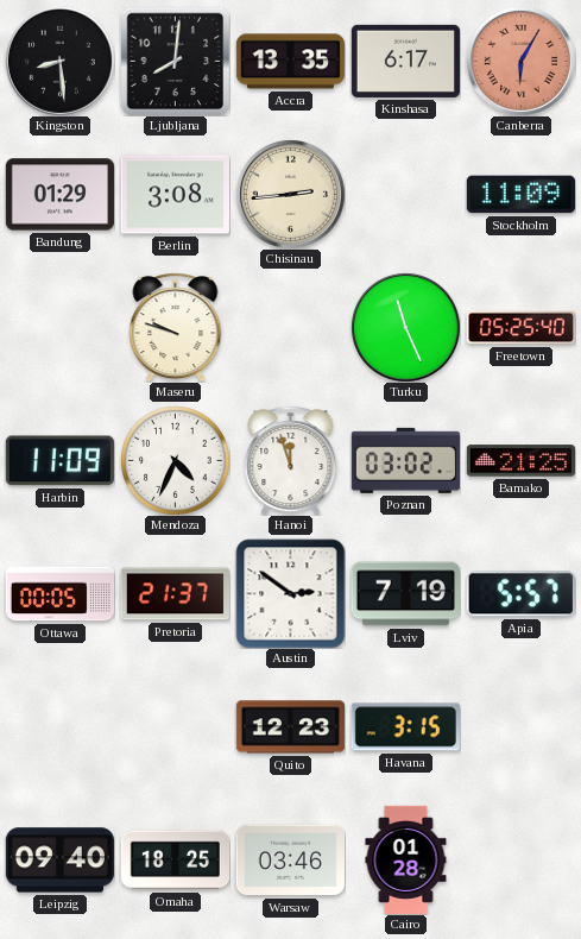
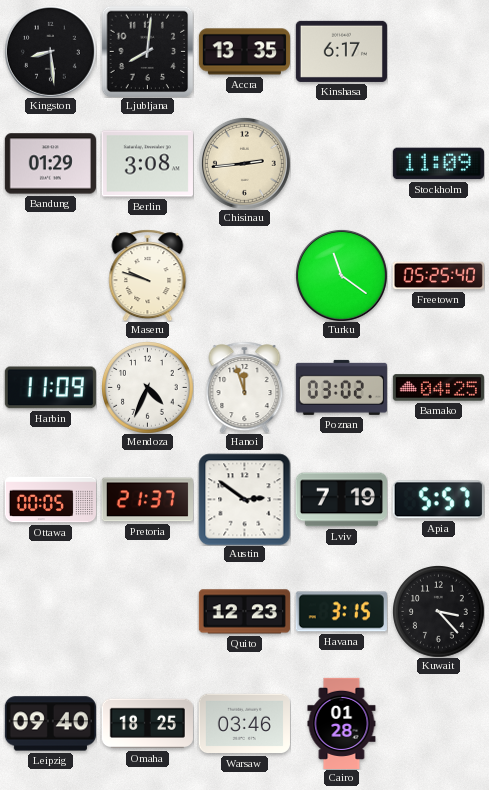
Canberra: 6:05 -> none (520, 61)
Turku: 11:26 -> 11:21 (341, 275)
Bamako: 21:25 -> 04:25 (438, 388)
Kuwait: none -> 3:23 (439, 612)
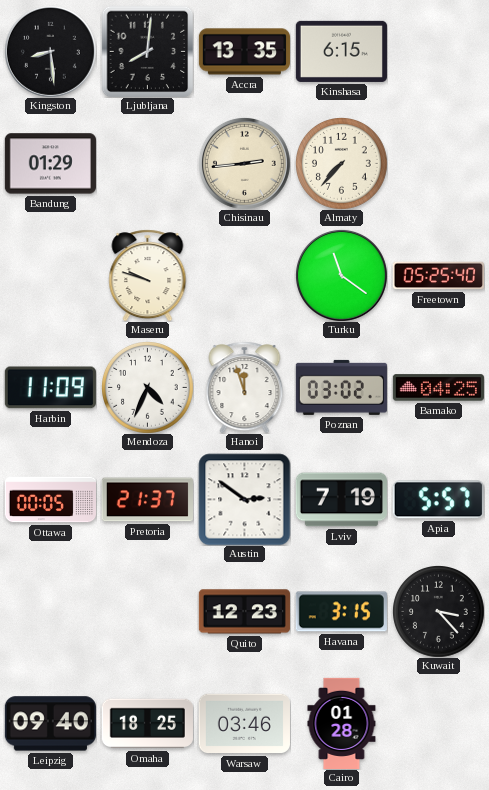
Kinshasa: 6:17 -> 6:15 (341, 51)
Berlin: 3:08 -> none (147, 164)
Almaty: none -> 7:37 (342, 164)
Stockholm: 11:09 -> none (438, 164)
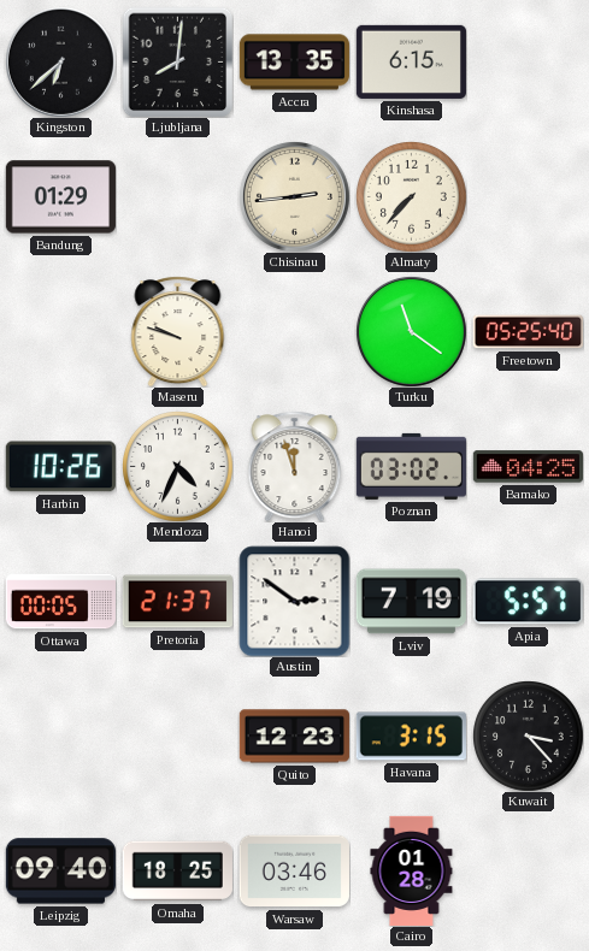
Kingston: 8:29 -> 6:38 (60, 61)
Harbin: 11:09 -> 10:26 (60, 467)
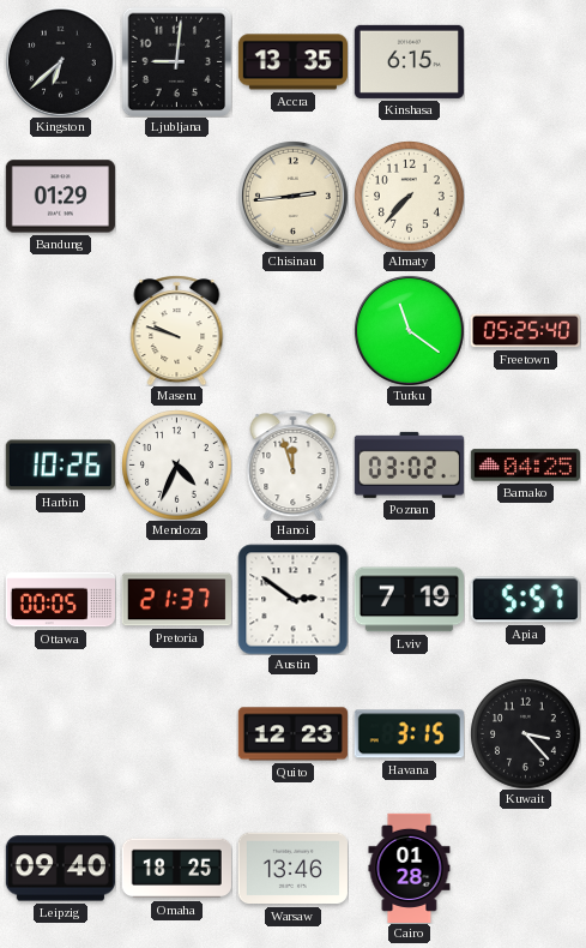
Ljubljana: 8:01 -> 9:01 (176, 61)
Warsaw: 03:46 -> 13:46 (292, 869)
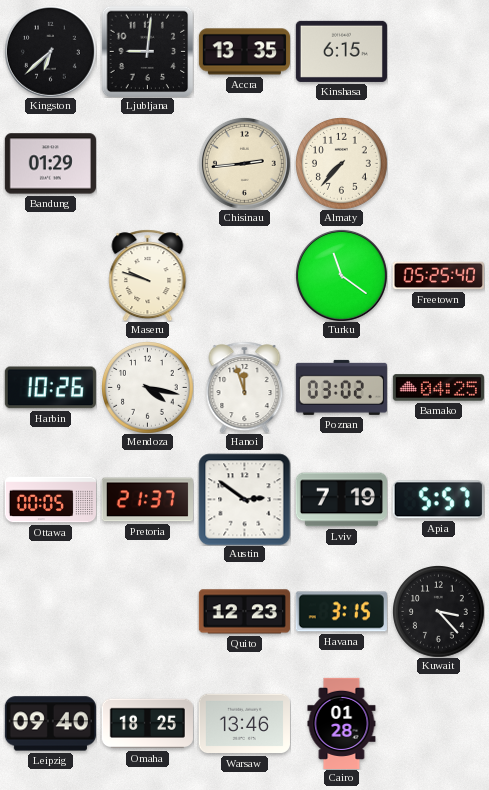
Mendoza: 4:34 -> 4:17 (148, 388)
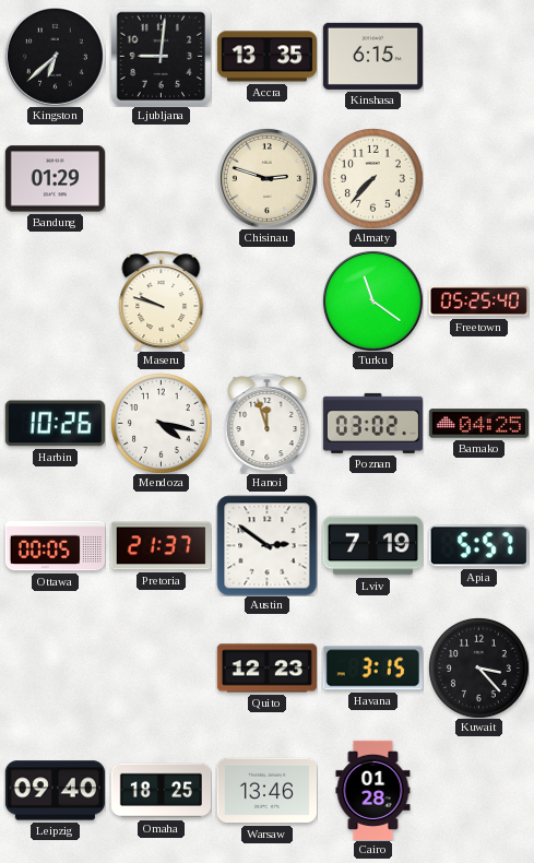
Chisinau: 2:44 -> 2:48 (266, 178)
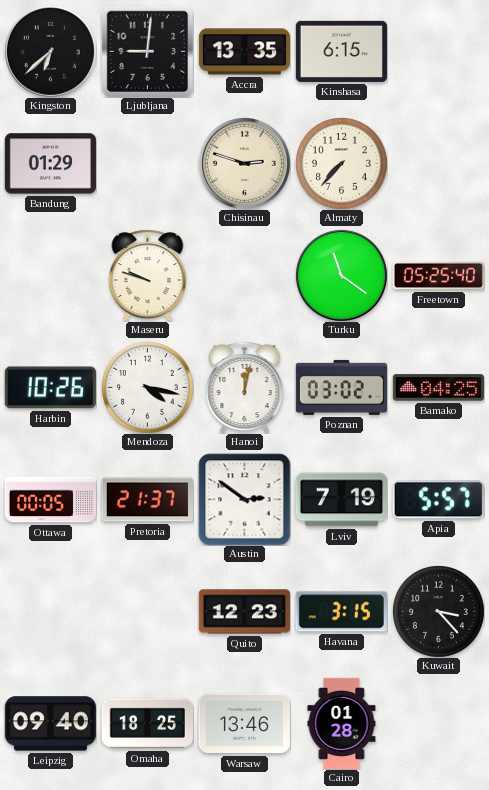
Hanoi: 11:57 -> 12:02 (245, 387)
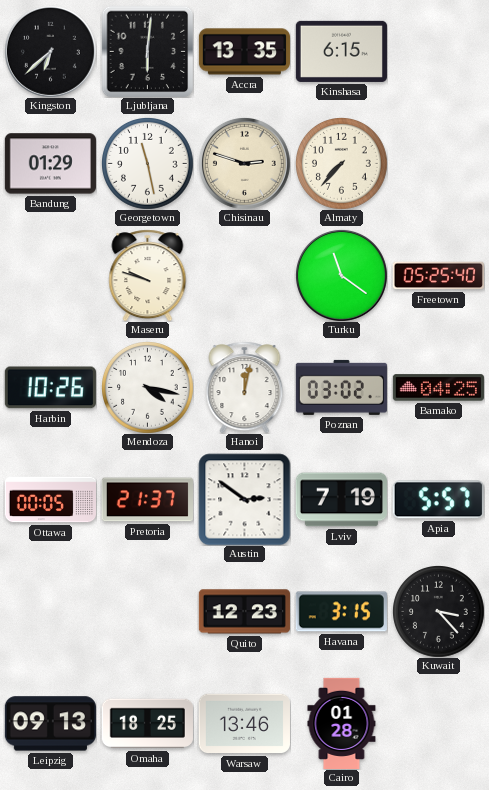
Ljubljana: 9:01 -> 6:01 (147, 51)
Georgetown: none -> 11:28 (148, 164)
Leipzig: 09:40 -> 09:13 (50, 724)
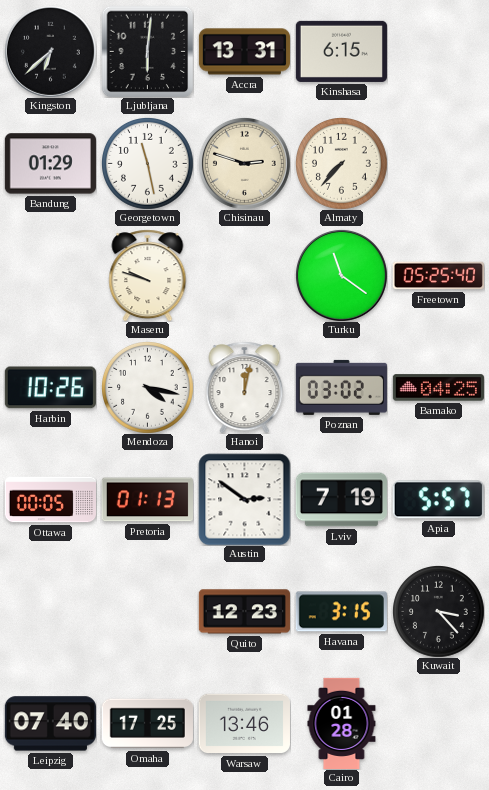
Accra: 13:35 -> 13:31 (244, 52)
Pretoria: 21:37 -> 01:13 (147, 500)
Leipzig: 09:13 -> 07:40 (50, 724)
Omaha: 18:25 -> 17:25 (147, 724)
